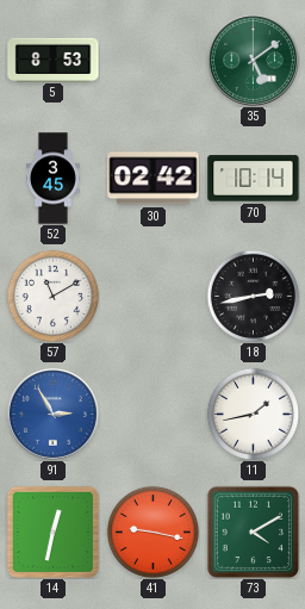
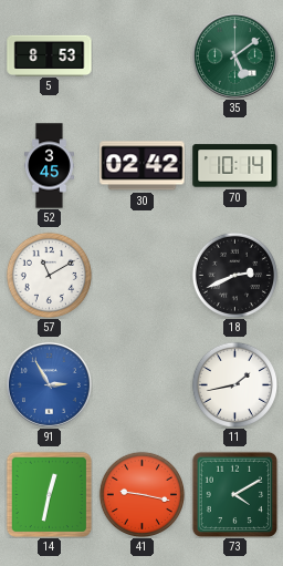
18: 2:43 -> 2:41 (234, 275)
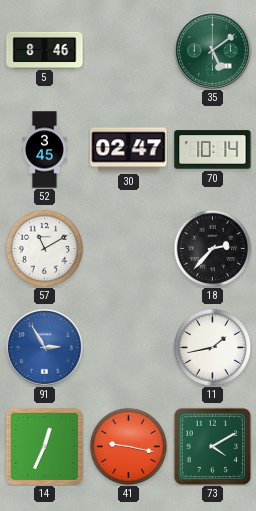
5: 8:53 -> 8:46 (45, 50)
30: 02:42 -> 02:47 (129, 150)
18: 2:41 -> 2:37 (212, 248)
14: 12:32 -> 12:34 (44, 446)
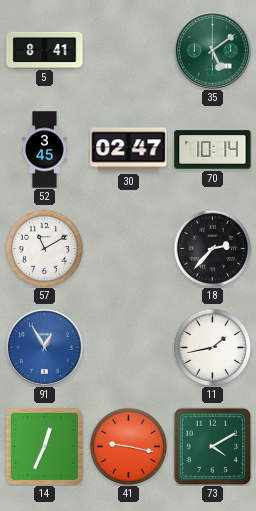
5: 8:46 -> 8:41 (45, 50)
91: 2:55 -> 12:55 (44, 347)
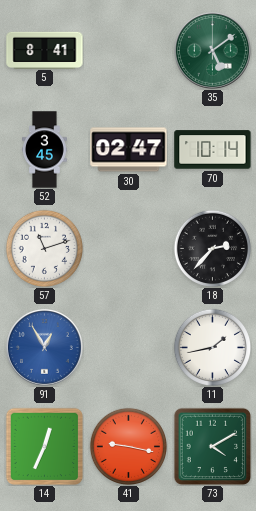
57: 11:10 -> 11:12 (44, 248)
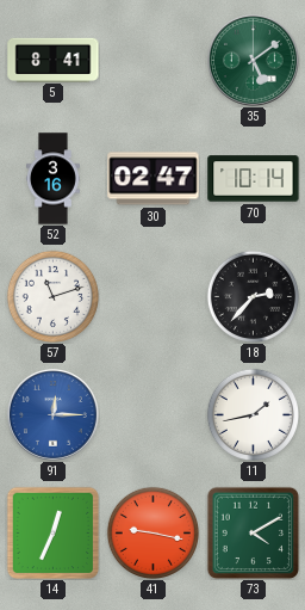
52: 3:45 -> 3:16 (54, 179)
91: 12:55 -> 12:15 (52, 414)
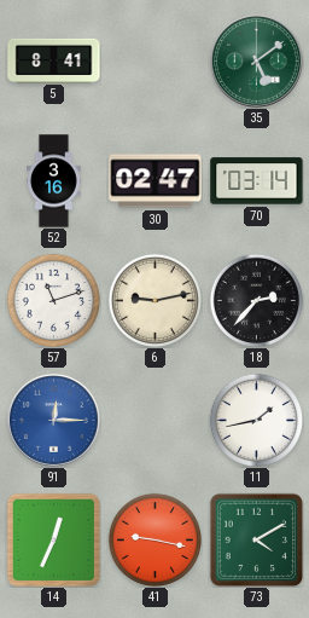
70: 10:14 -> 03:14 (257, 181)
6: none -> 9:13 (154, 300)
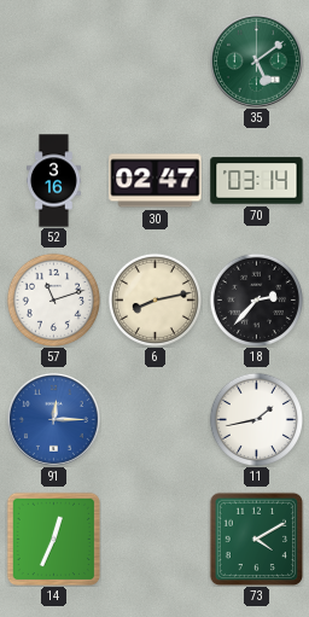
5: 8:41 -> none (54, 60)
6: 9:13 -> 8:13 (154, 299)
41: 9:17 -> none (154, 539)
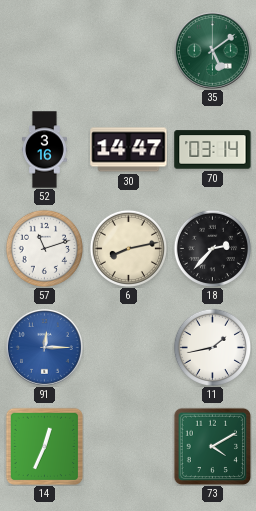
30: 02:47 -> 14:47 (129, 150)
